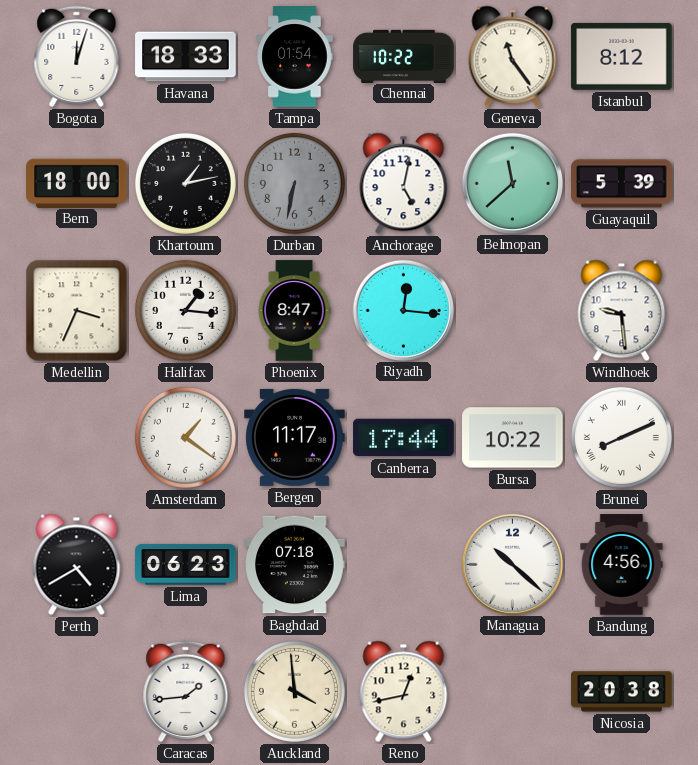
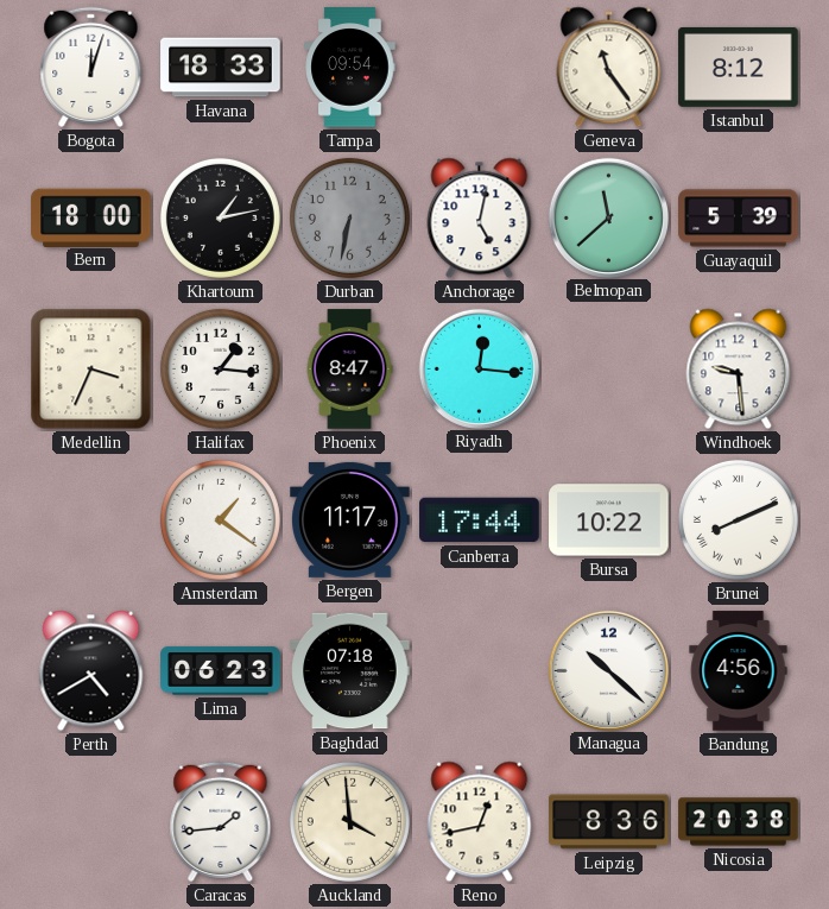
Tampa: 01:54 -> 09:54 (350, 68)
Chennai: 10:22 -> none (404, 56)
Leipzig: none -> 8:36 (609, 822)
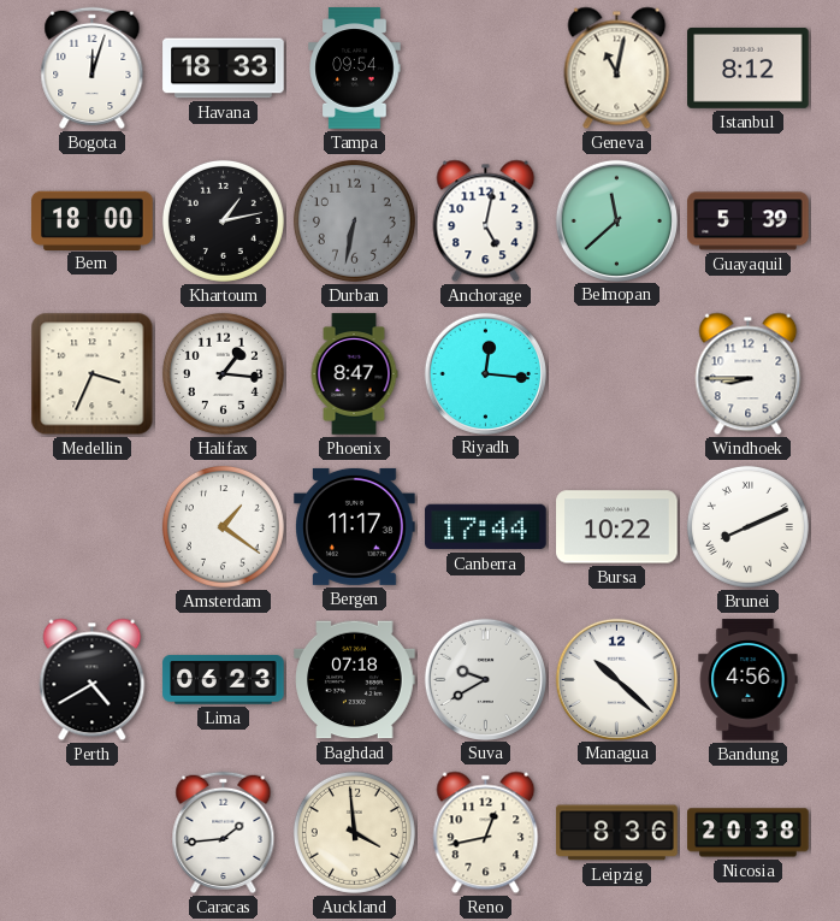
Geneva: 11:24 -> 11:02 (617, 69)
Windhoek: 9:29 -> 8:45 (749, 374)
Suva: none -> 9:40 (485, 679)
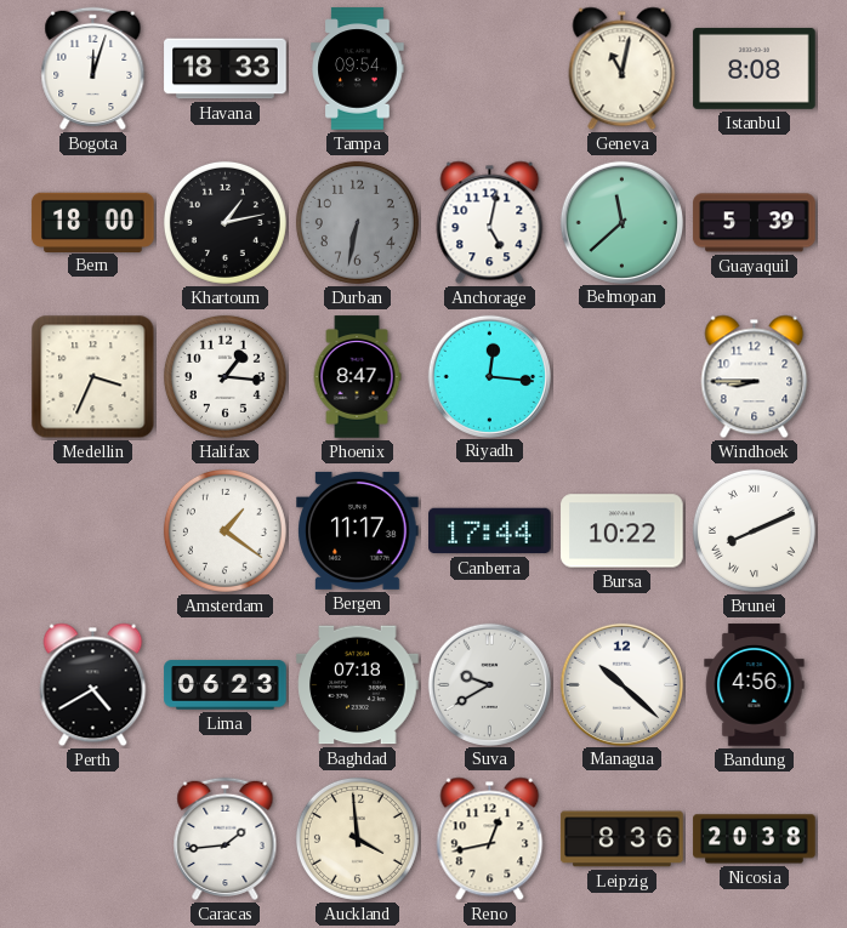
Istanbul: 8:12 -> 8:08 (755, 68)
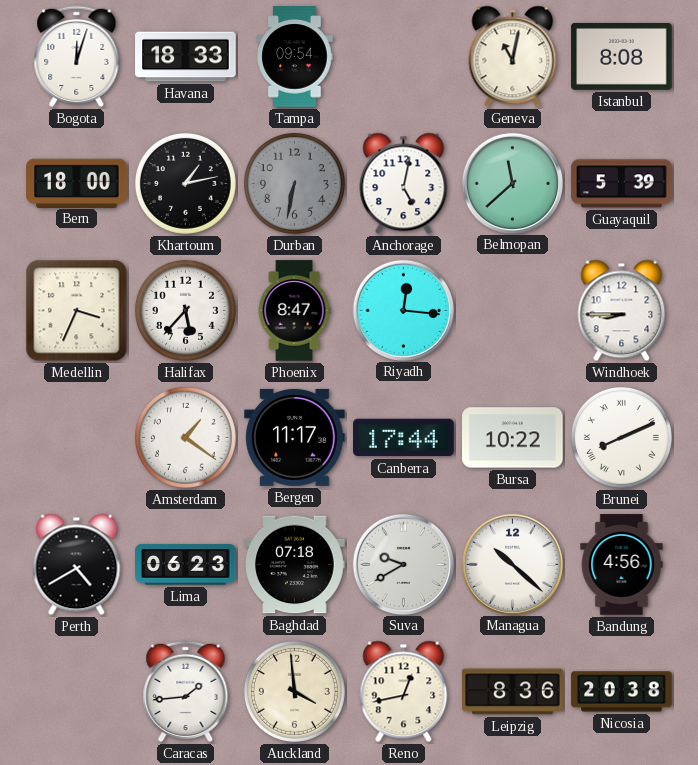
Halifax: 1:16 -> 5:37 (185, 310)
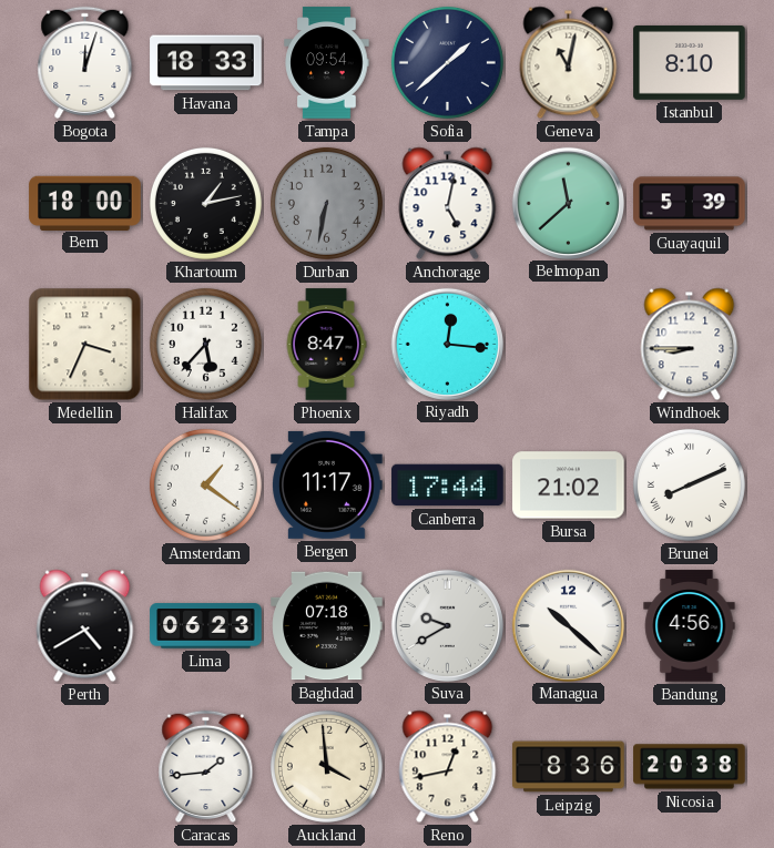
Sofia: none -> 1:38 (447, 62)
Istanbul: 8:08 -> 8:10 (690, 62)
Bursa: 10:22 -> 21:02 (569, 486)
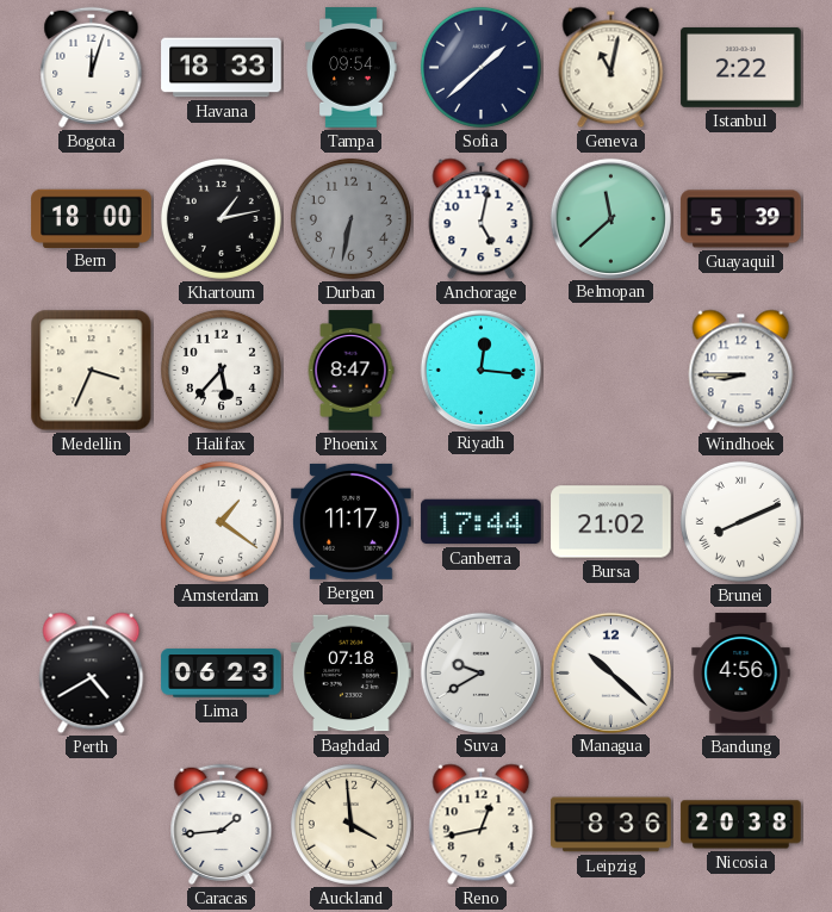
Istanbul: 8:10 -> 2:22 (741, 67)
